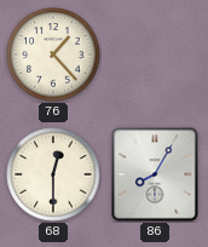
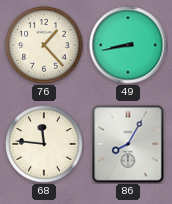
49: none -> 8:43 (128, 45)
68: 12:30 -> 11:46 (44, 144)
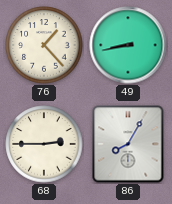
68: 11:46 -> 2:45 (44, 144)
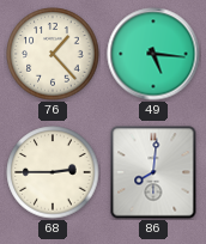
49: 8:43 -> 5:16 (153, 54)
86: 8:05 -> 8:01 (153, 172)
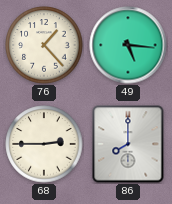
86: 8:01 -> 8:00 (128, 144)
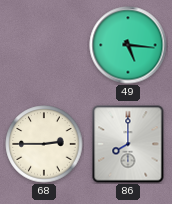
76: 1:23 -> none (44, 45)
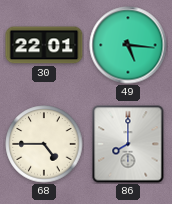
30: none -> 22:01 (44, 45)
68: 2:45 -> 4:45 (44, 144)
